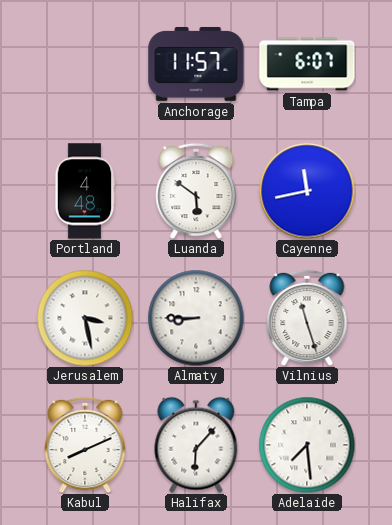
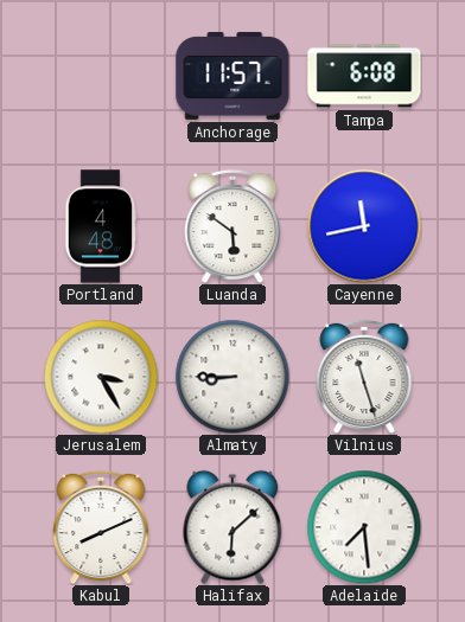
Tampa: 6:07 -> 6:08 (364, 76)
Jerusalem: 3:28 -> 3:25 (101, 377)
Halifax: 6:07 -> 6:08 (232, 527)
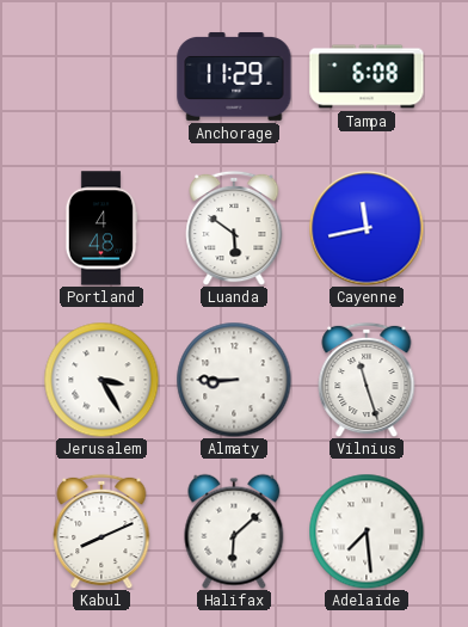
Anchorage: 11:57 -> 11:29 (234, 76)
